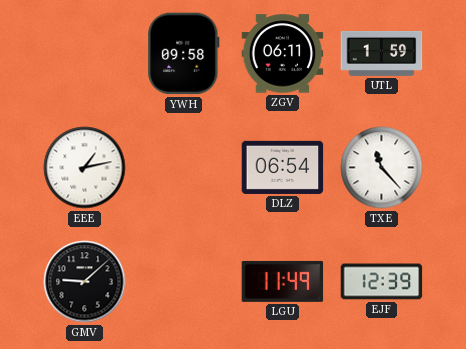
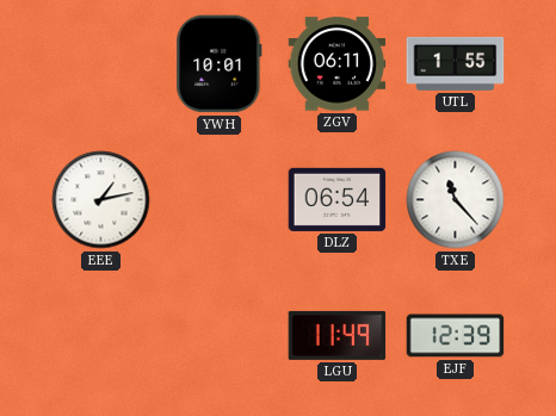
YWH: 09:58 -> 10:01 (220, 64)
UTL: 1:59 -> 1:55 (456, 63)
GMV: 9:08 -> none (85, 282)
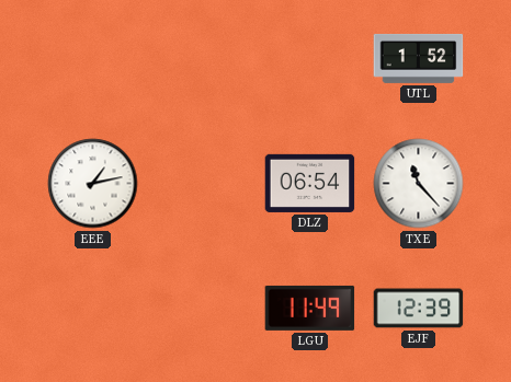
YWH: 10:01 -> none (220, 64)
ZGV: 06:11 -> none (338, 64)
UTL: 1:55 -> 1:52 (419, 58)
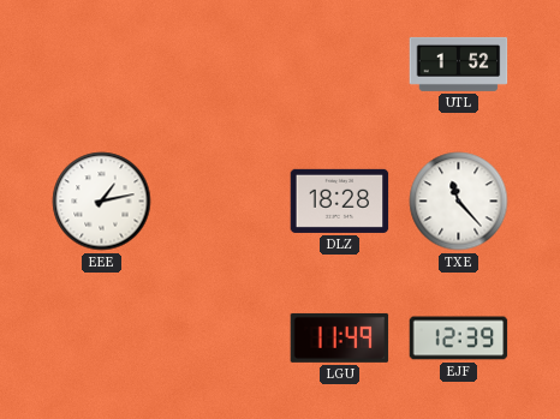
DLZ: 06:54 -> 18:28 (340, 200)
